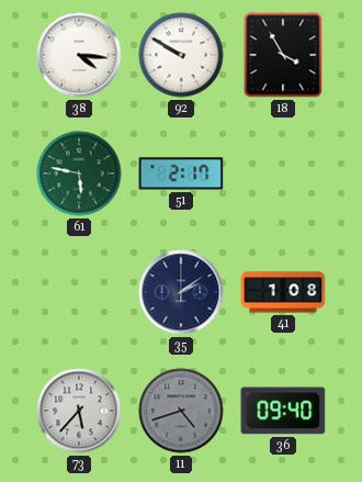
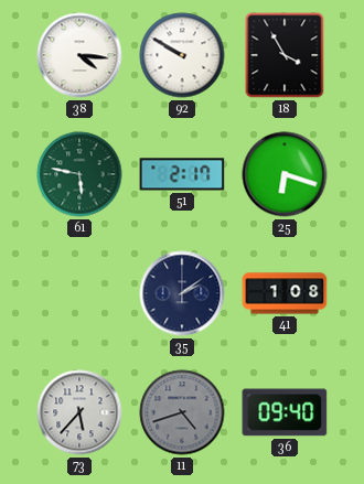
25: none -> 6:18 (285, 174)
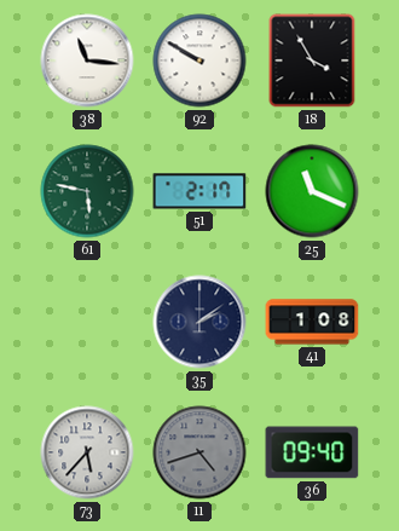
38: 4:16 -> 11:16 (87, 60)
25: 6:18 -> 11:19 (312, 191)
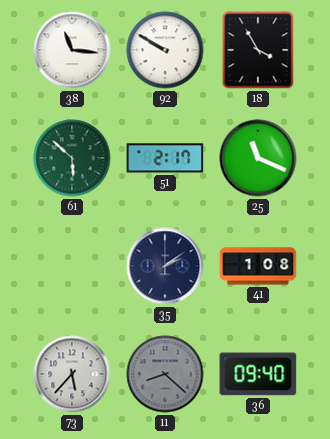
61: 5:47 -> 5:52 (72, 158)
11: 4:42 -> 8:22 (165, 374)
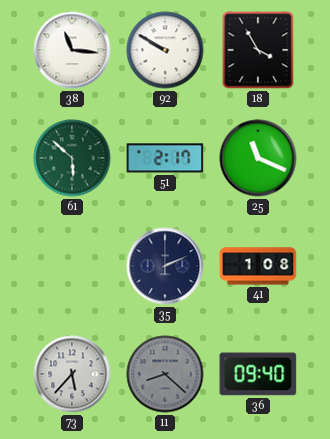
35: 2:09 -> 2:11 (165, 266)
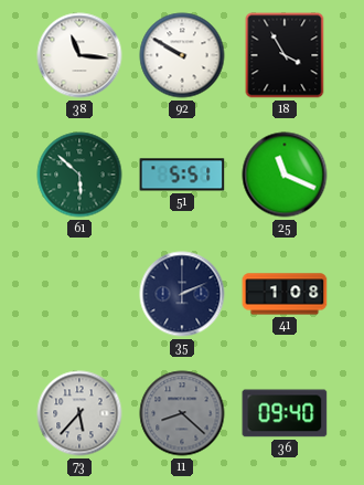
51: 2:17 -> 5:51 (182, 175)
